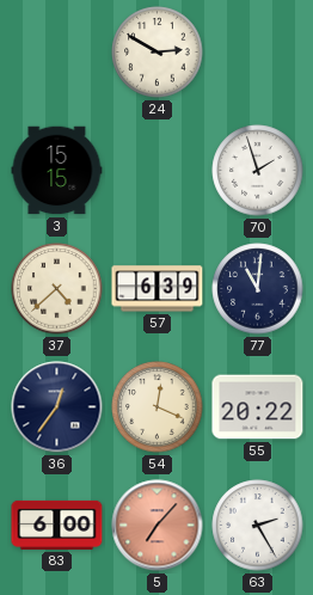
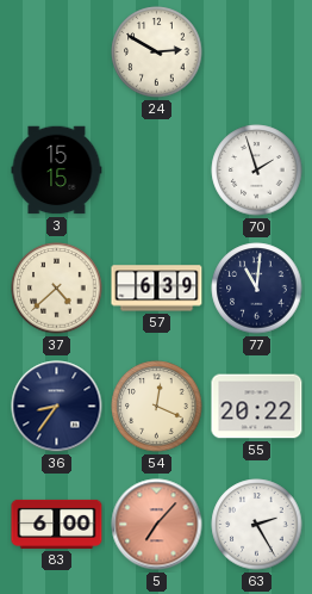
36: 12:36 -> 8:36 (57, 407)
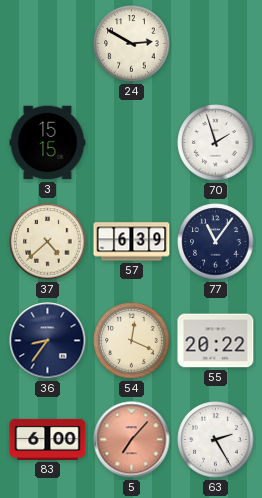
77: 11:01 -> 11:06 (216, 242)
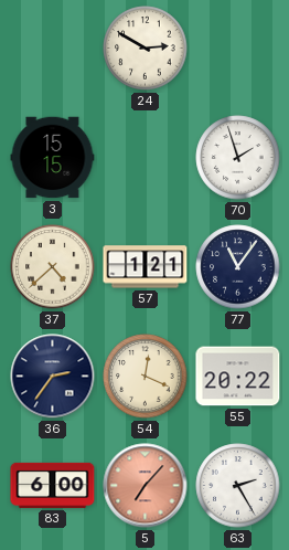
57: 6:39 -> 1:21 (146, 267)
36: 8:36 -> 2:36 (53, 377)
